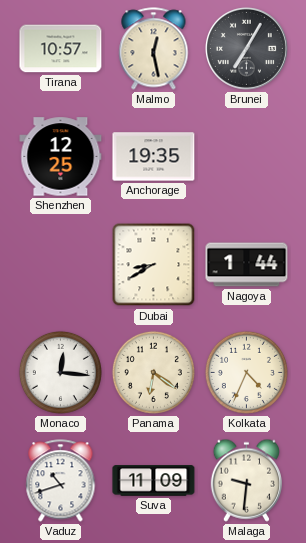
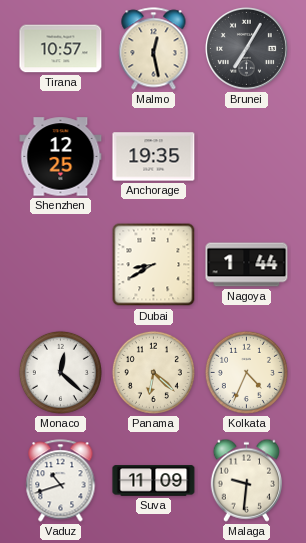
Monaco: 12:16 -> 12:22 (60, 372)
Panama: 6:21 -> 6:22 (153, 372)
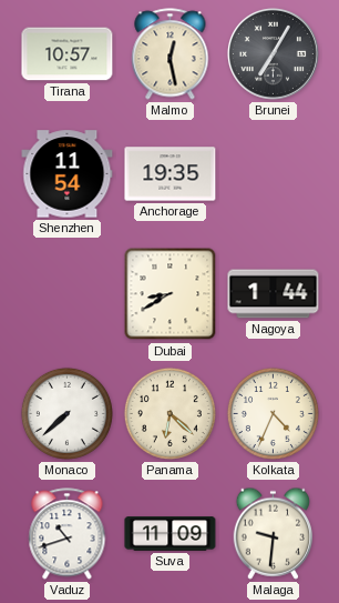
Shenzhen: 12:25 -> 11:54 (68, 174)
Monaco: 12:22 -> 7:38 (66, 413)
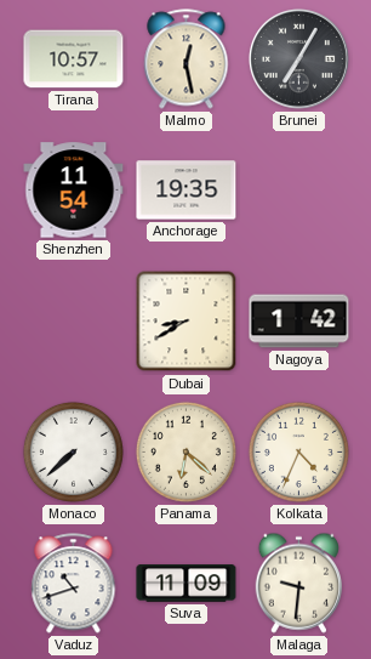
Nagoya: 1:44 -> 1:42 (299, 322)
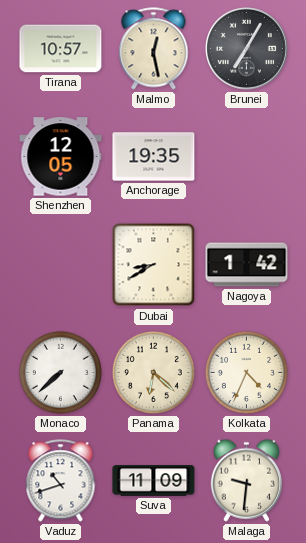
Shenzhen: 11:54 -> 12:05 (61, 157)
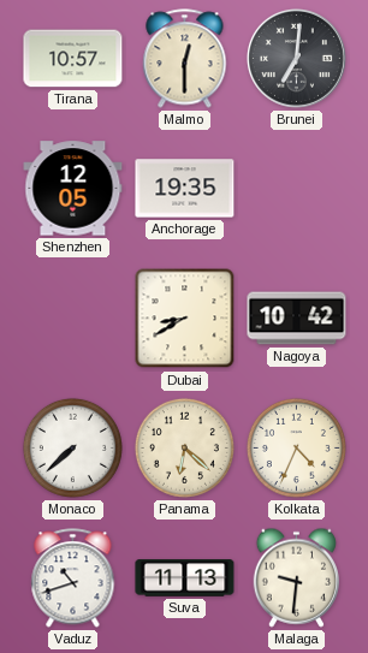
Malmo: 12:28 -> 12:30 (185, 59)
Brunei: 7:05 -> 7:01 (296, 58)
Nagoya: 1:42 -> 10:42 (297, 319)
Suva: 11:09 -> 11:13 (185, 578)
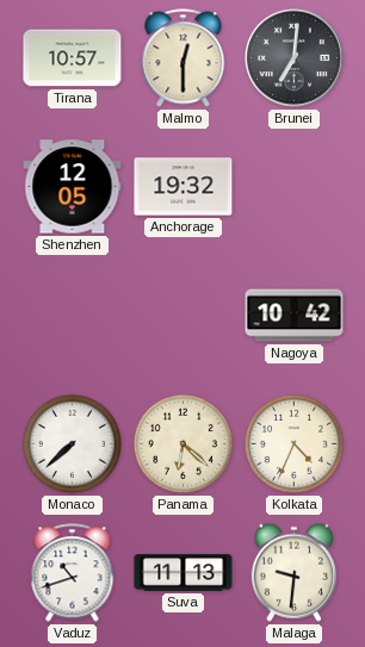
Anchorage: 19:35 -> 19:32 (184, 187)
Dubai: 8:40 -> none (185, 319)
